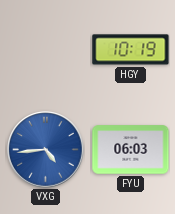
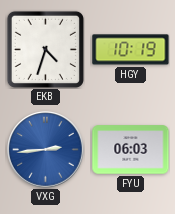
EKB: none -> 4:33 (45, 49)
VXG: 4:44 -> 2:44 (46, 150)
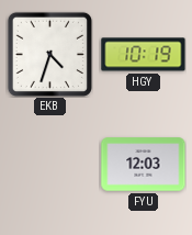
VXG: 2:44 -> none (46, 150)
FYU: 06:03 -> 12:03 (144, 165)
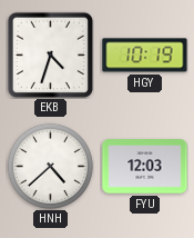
HNH: none -> 4:38 (50, 166)
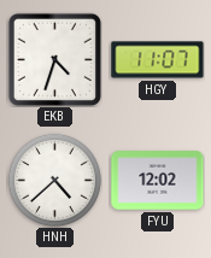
HGY: 10:19 -> 11:07 (158, 60)
FYU: 12:03 -> 12:02 (158, 181)
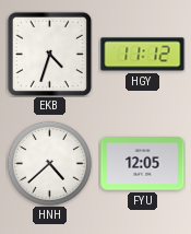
HGY: 11:07 -> 11:12 (143, 55)
FYU: 12:02 -> 12:05 (143, 164)
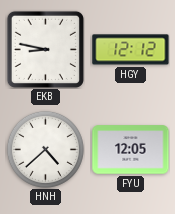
EKB: 4:33 -> 8:47 (45, 49)
HGY: 11:12 -> 12:12 (131, 50)
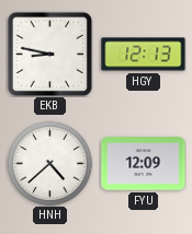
HGY: 12:12 -> 12:13 (144, 55)
FYU: 12:05 -> 12:09 (144, 164)
